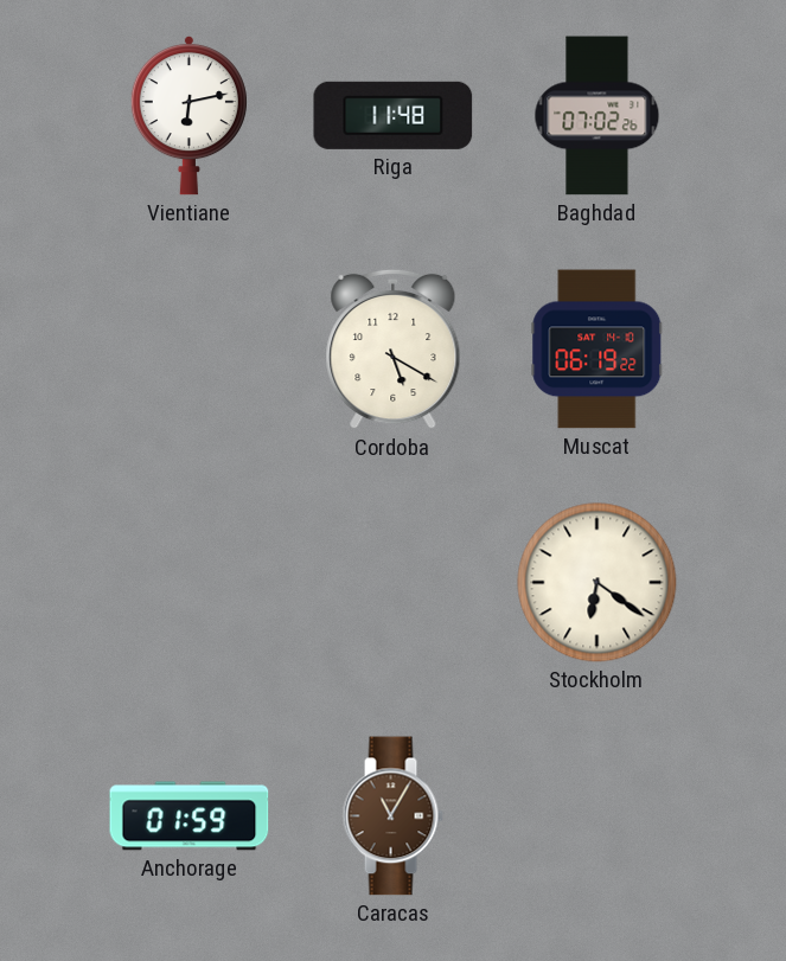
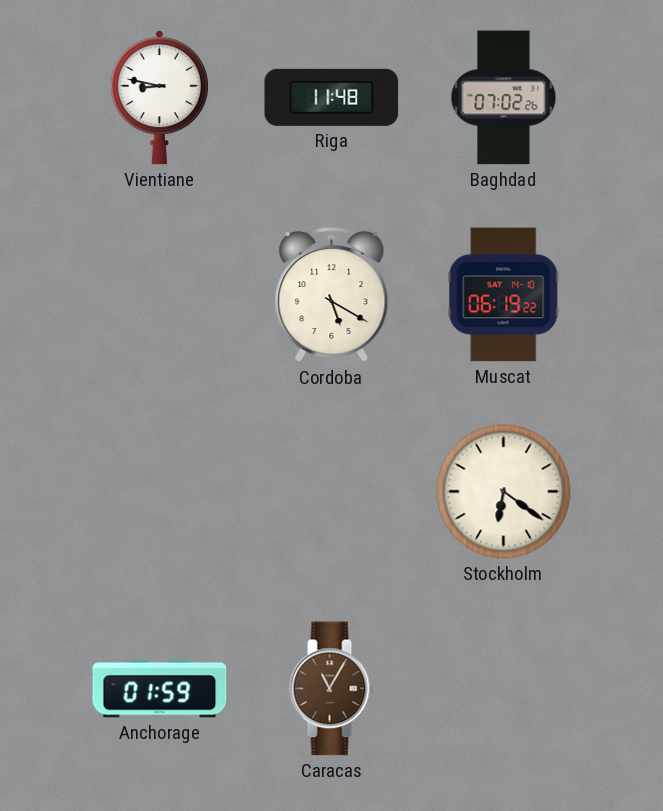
Vientiane: 6:13 -> 8:47 (159, 97)
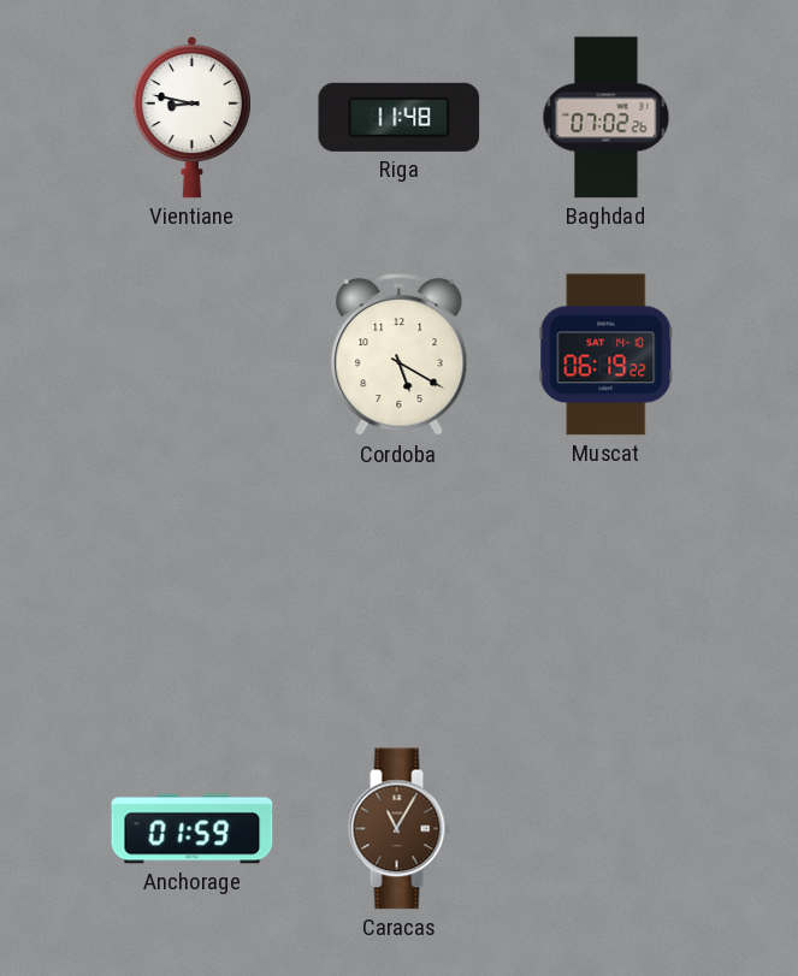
Stockholm: 6:21 -> none (504, 492)
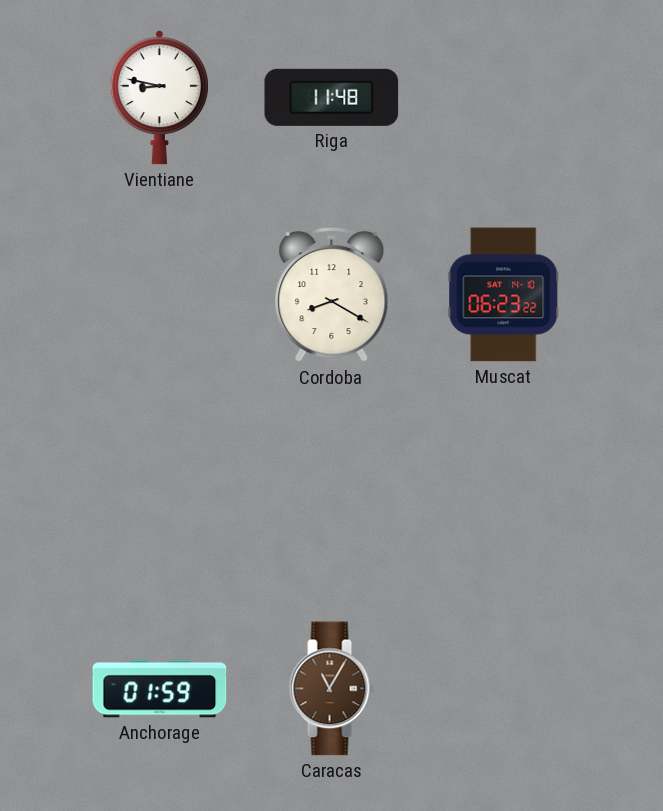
Baghdad: 07:02 -> none (607, 118)
Cordoba: 5:20 -> 8:20 (332, 295)
Muscat: 06:19 -> 06:23 (504, 295)
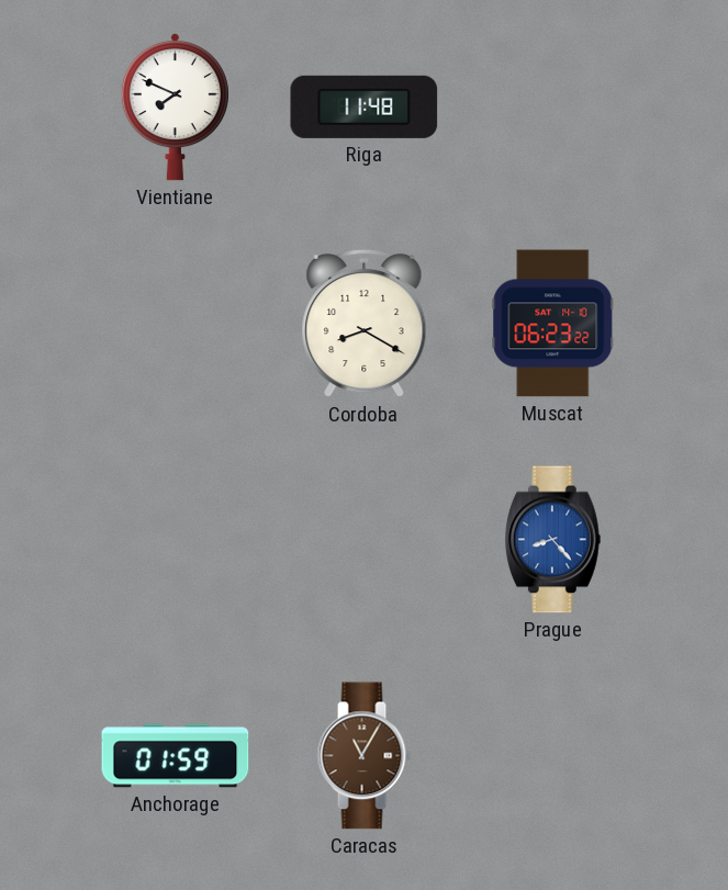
Vientiane: 8:47 -> 7:49 (175, 106)
Prague: none -> 8:23 (552, 540)
